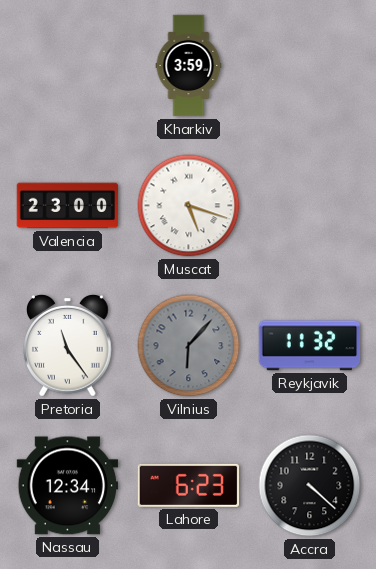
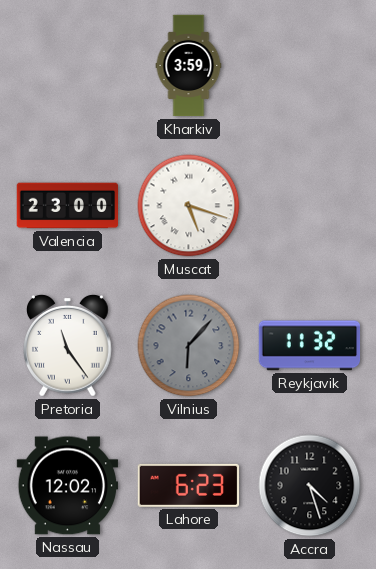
Nassau: 12:34 -> 12:02 (68, 486)
Accra: 4:22 -> 4:27 (310, 486)
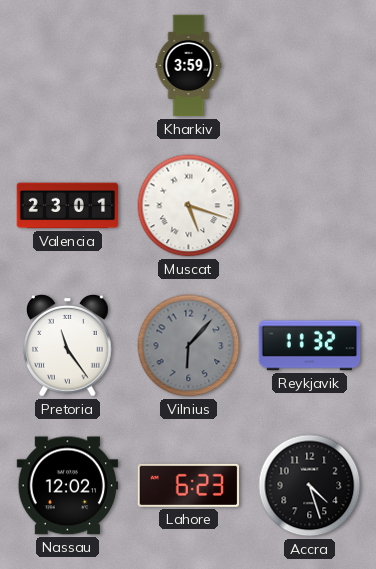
Valencia: 23:00 -> 23:01 (68, 206)
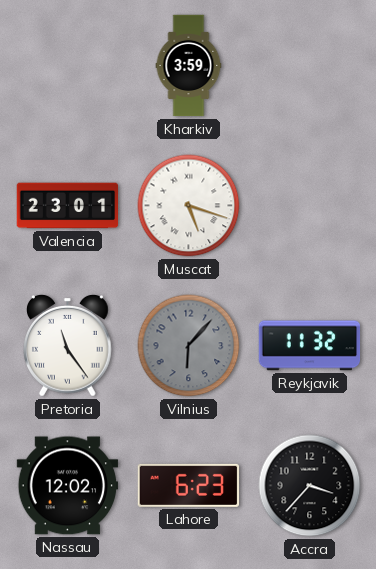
Accra: 4:27 -> 3:37 (310, 486)
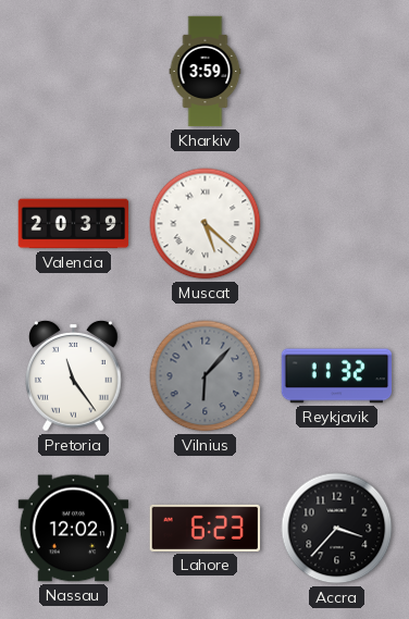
Valencia: 23:01 -> 20:39 (74, 224)
Muscat: 5:18 -> 5:22 (206, 224)
